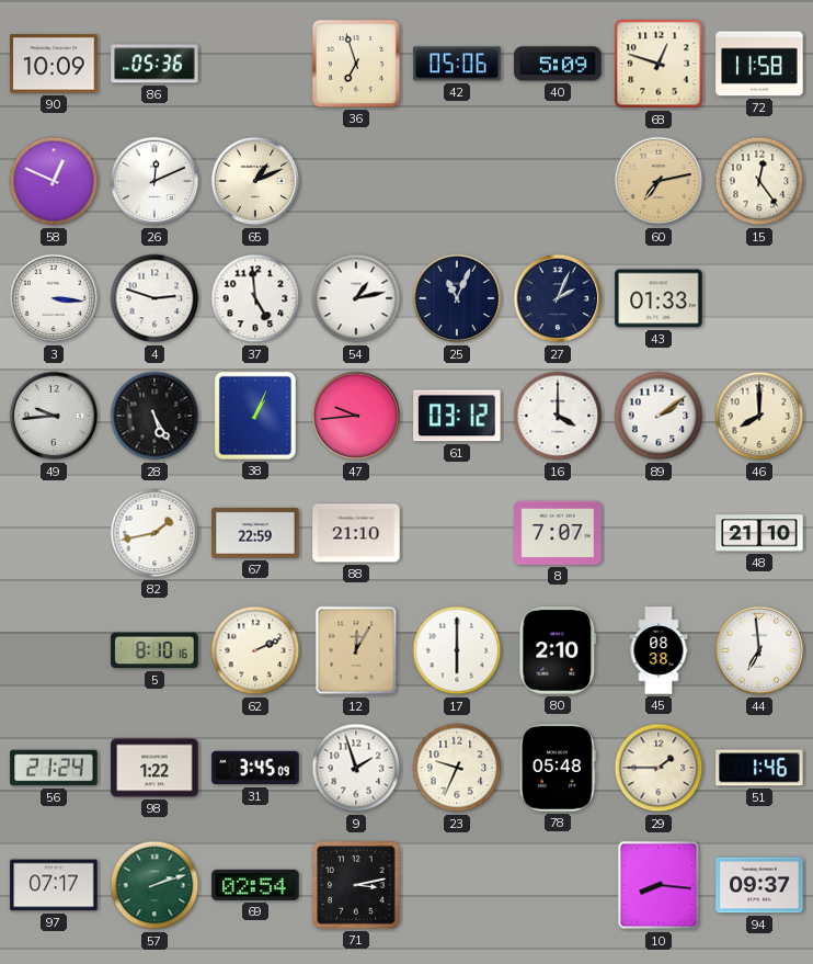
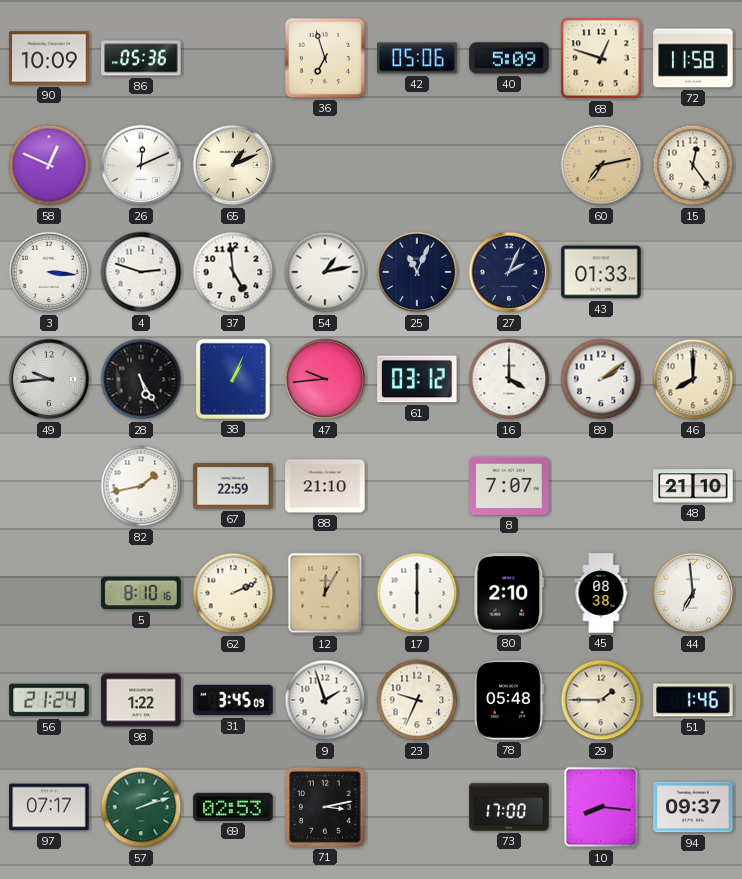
69: 02:54 -> 02:53 (233, 807)
73: none -> 17:00 (509, 807)
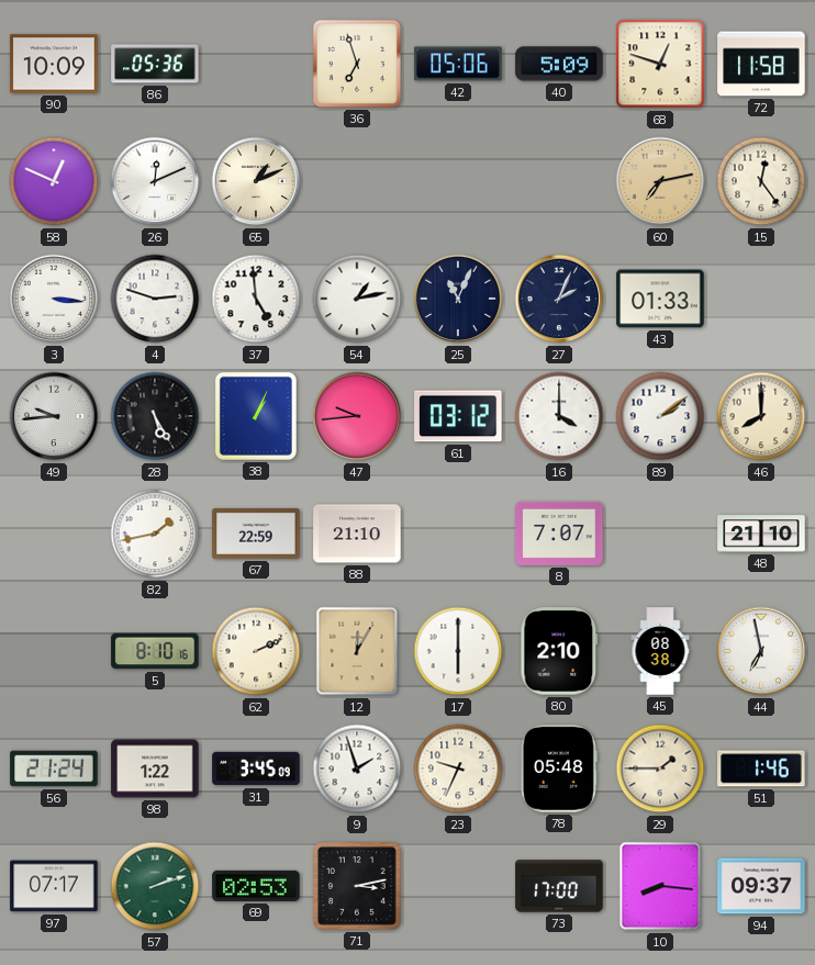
44: 6:59 -> 6:58 (761, 651)
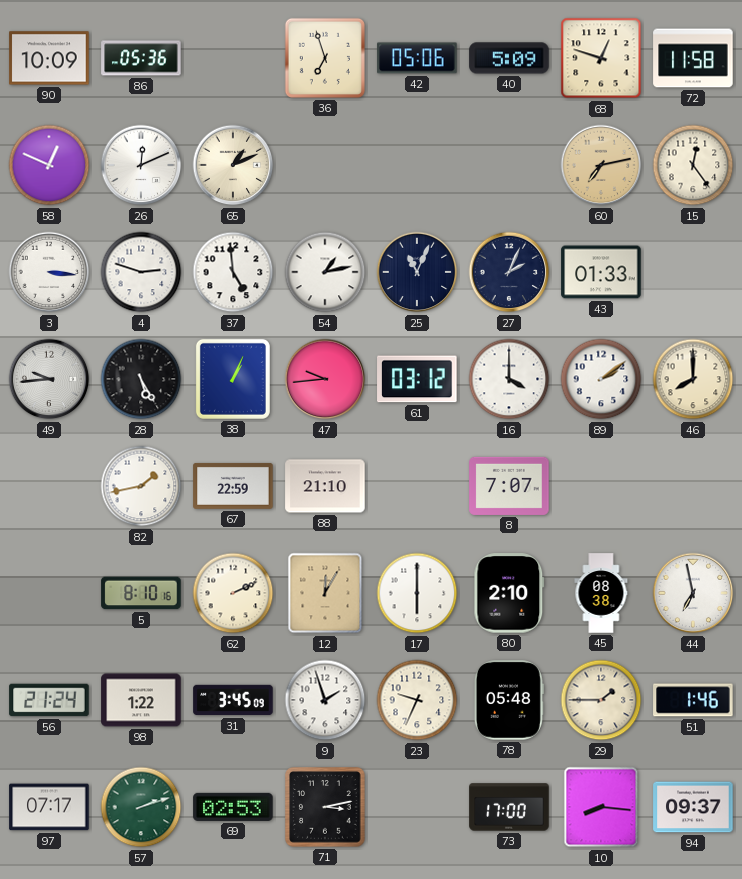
48: 21:10 -> none (761, 534)
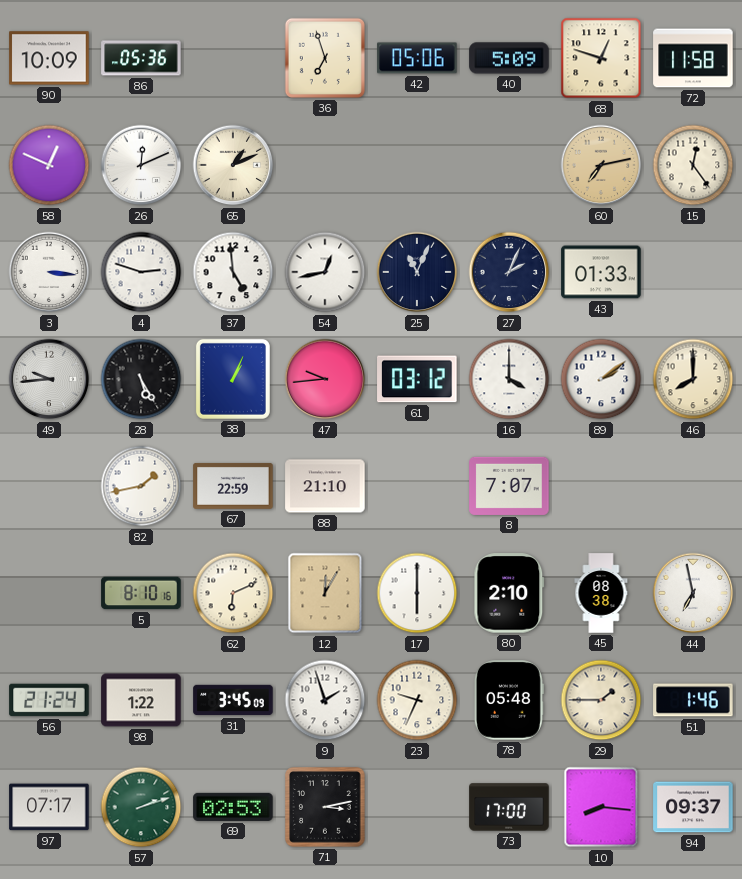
54: 1:13 -> 12:43 (325, 272)
62: 2:11 -> 6:11 (233, 593)
